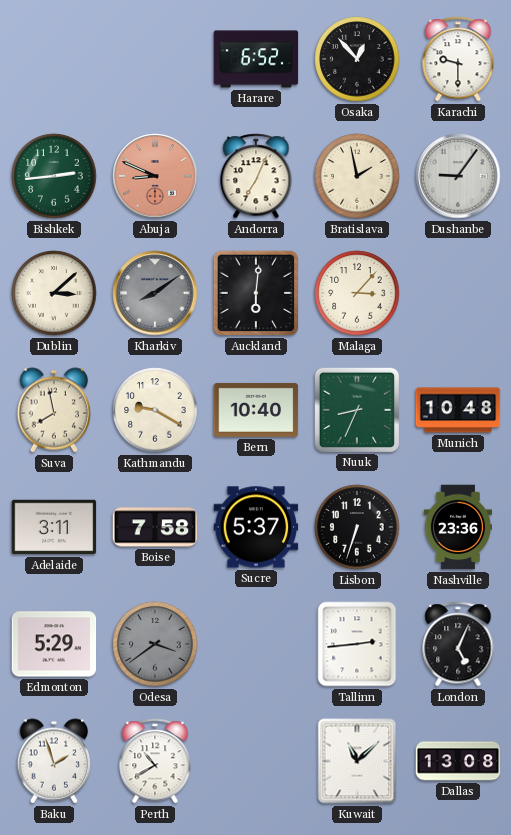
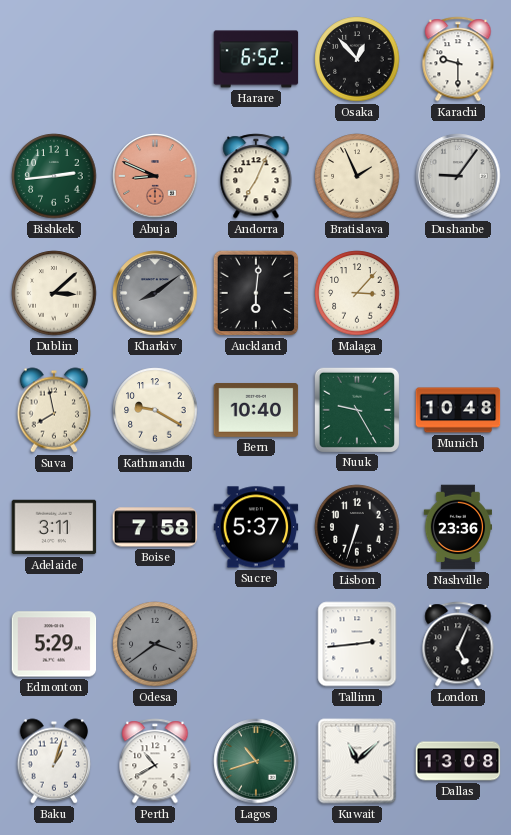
Bratislava: 1:58 -> 1:56 (357, 176)
Nuuk: 8:34 -> 9:25 (356, 409)
Baku: 1:57 -> 1:03 (54, 761)
Lagos: none -> 10:42 (256, 761)
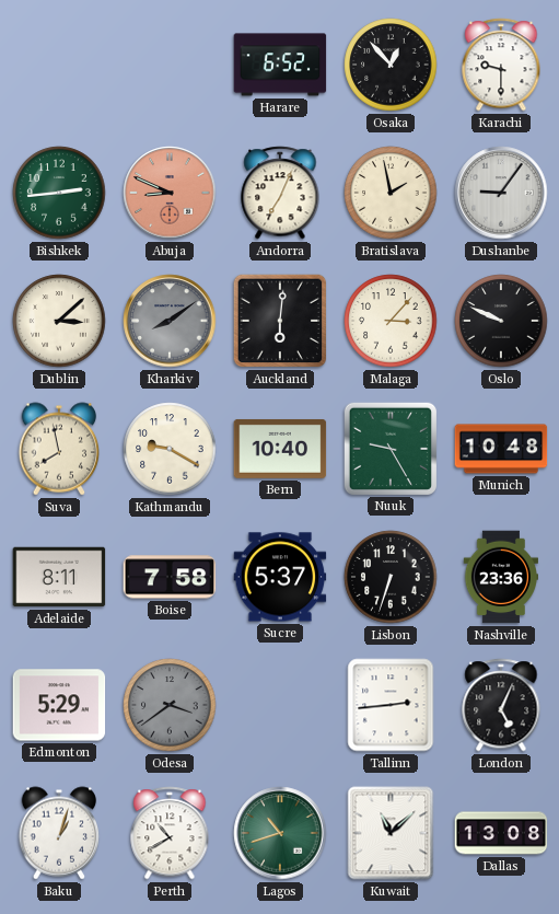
Bratislava: 1:56 -> 1:58 (391, 193)
Oslo: none -> 9:49 (501, 321)
Adelaide: 3:11 -> 8:11 (59, 577)
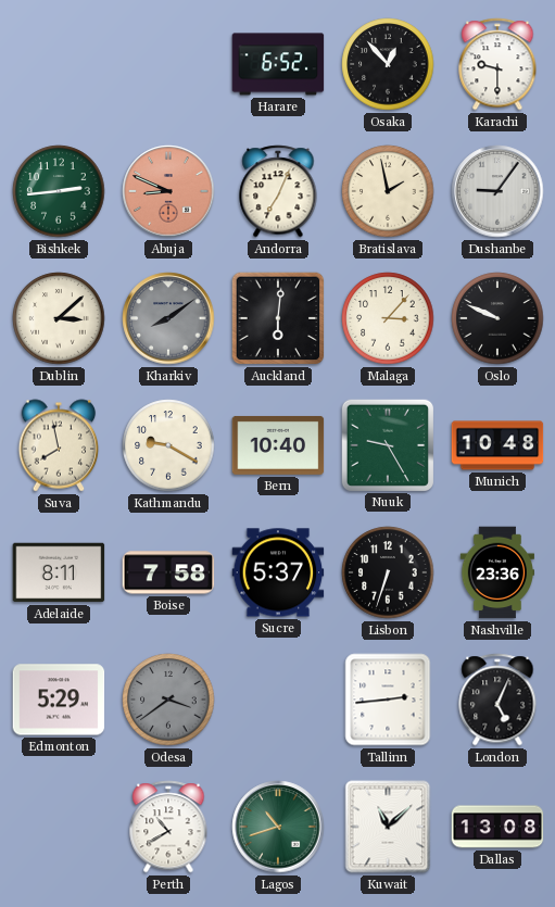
Baku: 1:03 -> none (59, 833)
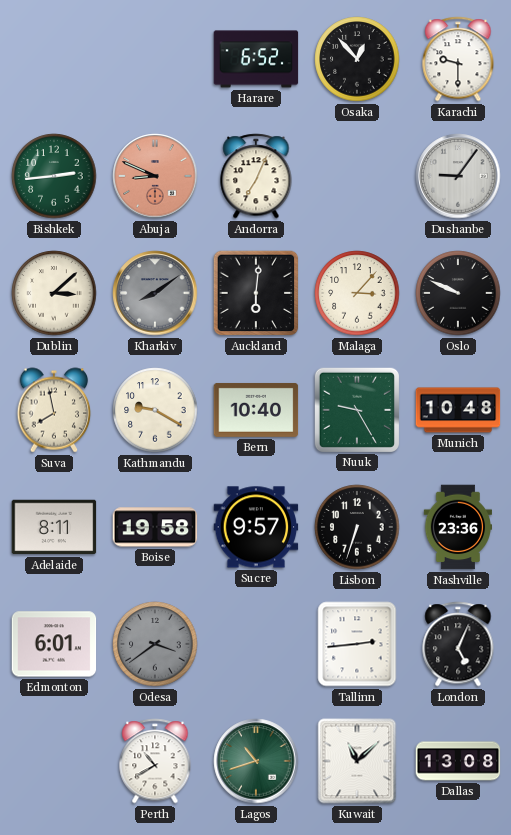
Bratislava: 1:58 -> none (388, 191)
Boise: 7:58 -> 19:58 (155, 527)
Sucre: 5:37 -> 9:57 (256, 527)
Edmonton: 5:29 -> 6:01 (54, 644)
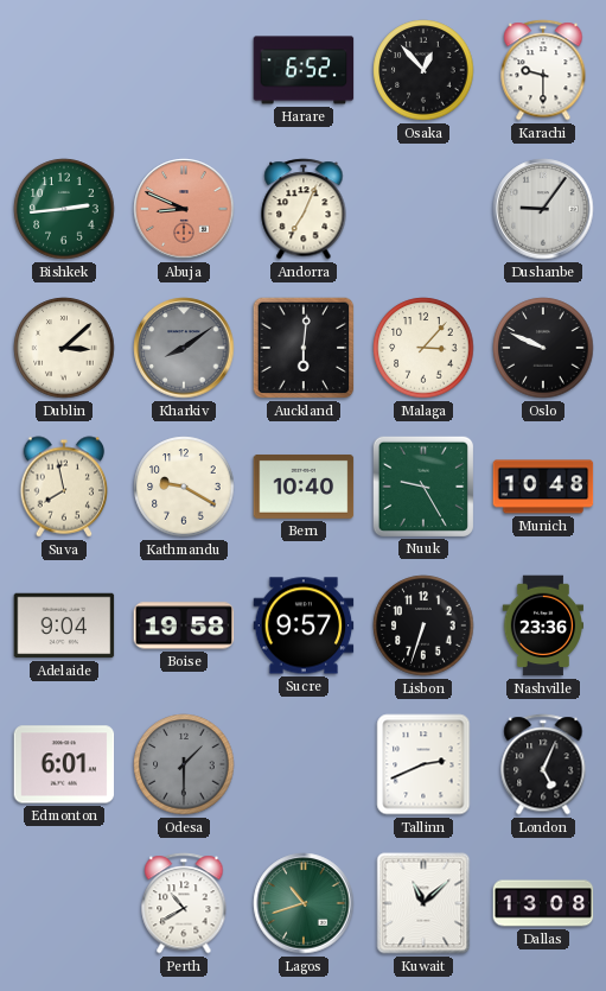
Adelaide: 8:11 -> 9:04 (64, 625)
Odesa: 3:39 -> 1:30 (184, 764)
Tallinn: 2:44 -> 2:41 (423, 764)
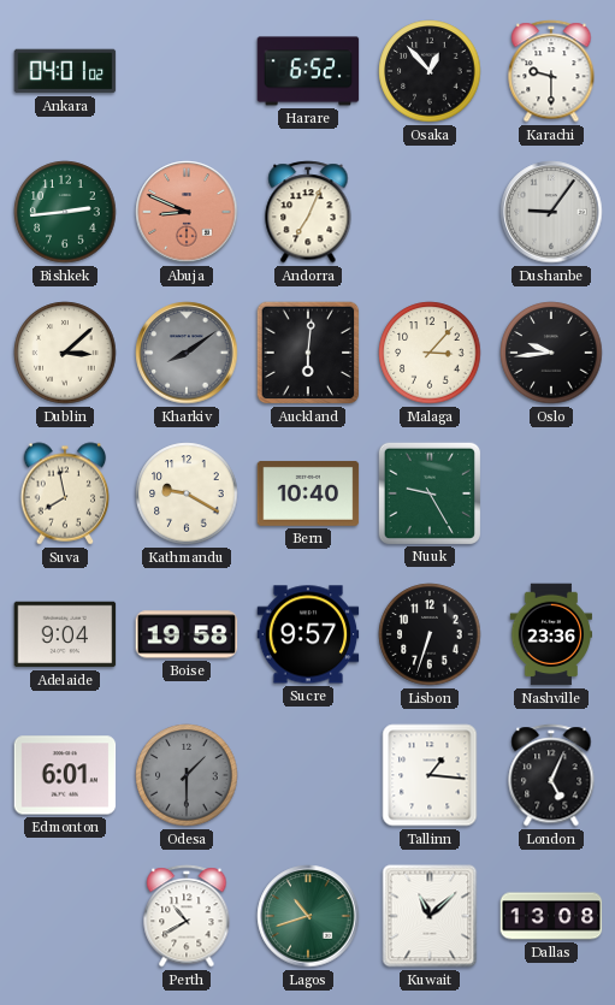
Ankara: none -> 04:01 (65, 71)
Oslo: 9:49 -> 9:44 (551, 353)
Munich: 10:48 -> none (543, 487)
Tallinn: 2:41 -> 1:16 (430, 775)
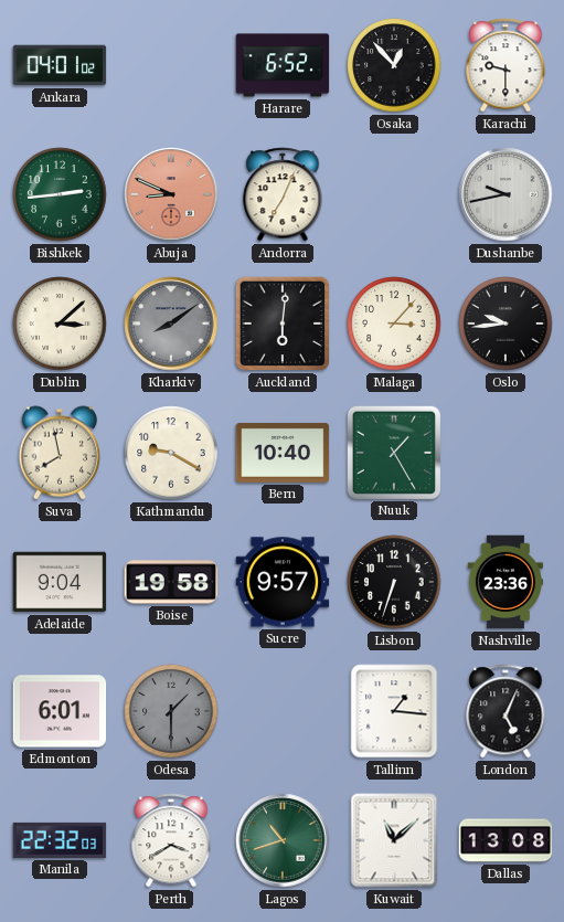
Dushanbe: 9:06 -> 9:43 (506, 194)
Nuuk: 9:25 -> 1:25 (393, 452)
Manila: none -> 22:32 (60, 840)
Perth: 10:40 -> 3:40 (171, 840)
